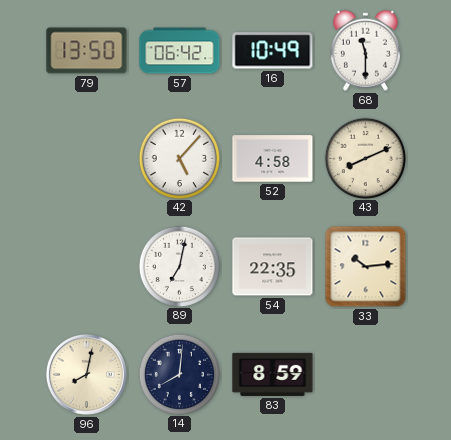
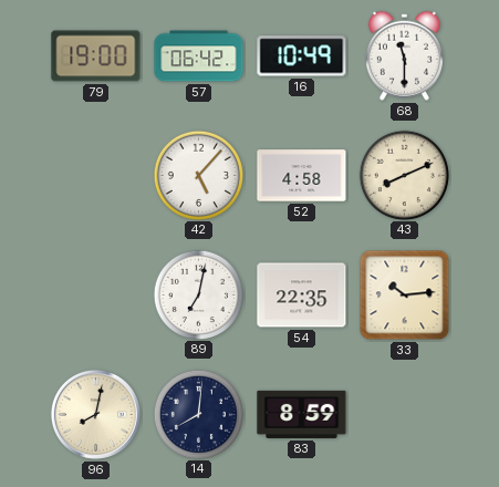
79: 13:50 -> 19:00 (96, 56)
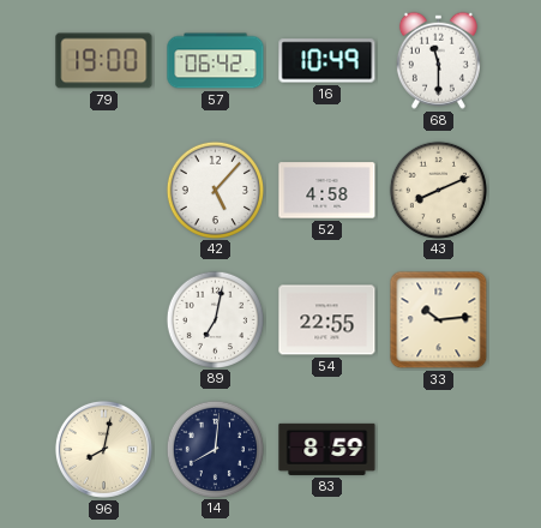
54: 22:35 -> 22:55 (327, 320)
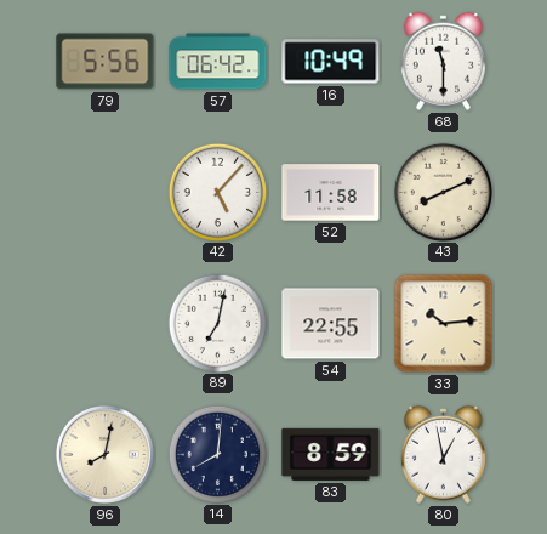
79: 19:00 -> 5:56 (106, 62)
52: 4:58 -> 11:58 (331, 193)
80: none -> 12:58 (443, 454)
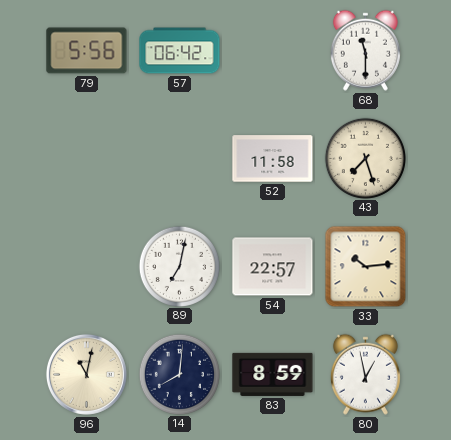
16: 10:49 -> none (331, 62)
42: 5:07 -> none (217, 192)
43: 8:11 -> 7:27 (365, 158)
54: 22:55 -> 22:57 (273, 267)
96: 8:02 -> 11:02 (86, 374)
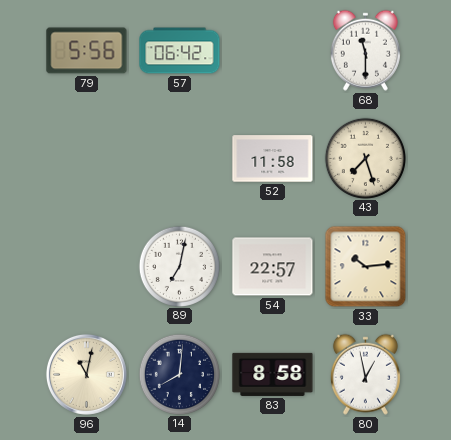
83: 8:59 -> 8:58 (273, 374)
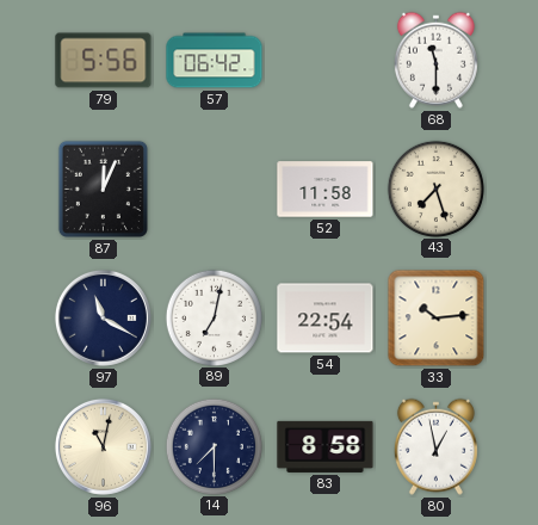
87: none -> 12:04 (103, 189)
97: none -> 11:20 (103, 317)
54: 22:57 -> 22:54 (326, 319)
14: 8:01 -> 7:30 (214, 446)
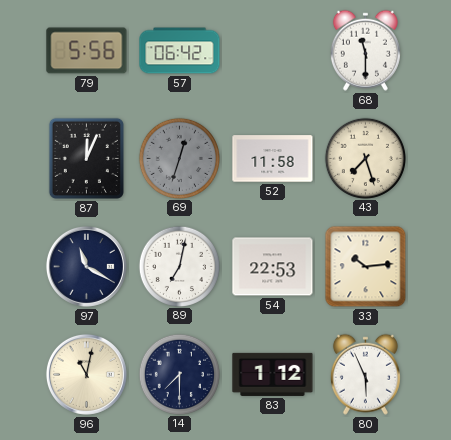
69: none -> 12:33 (179, 158)
54: 22:54 -> 22:53 (273, 267)
83: 8:58 -> 1:12 (273, 374)
80: 12:58 -> 5:56 (365, 374)
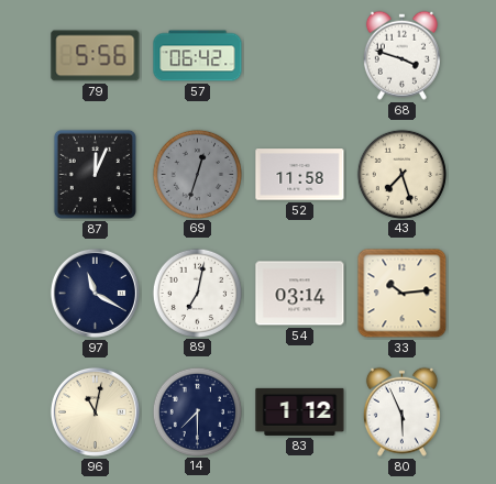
68: 11:30 -> 3:48 (401, 55)
54: 22:53 -> 03:14 (300, 294)
